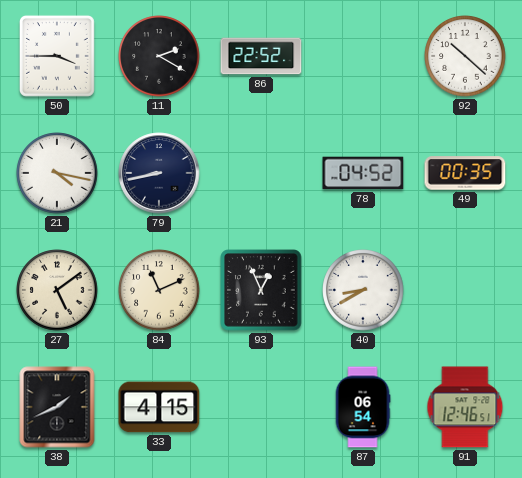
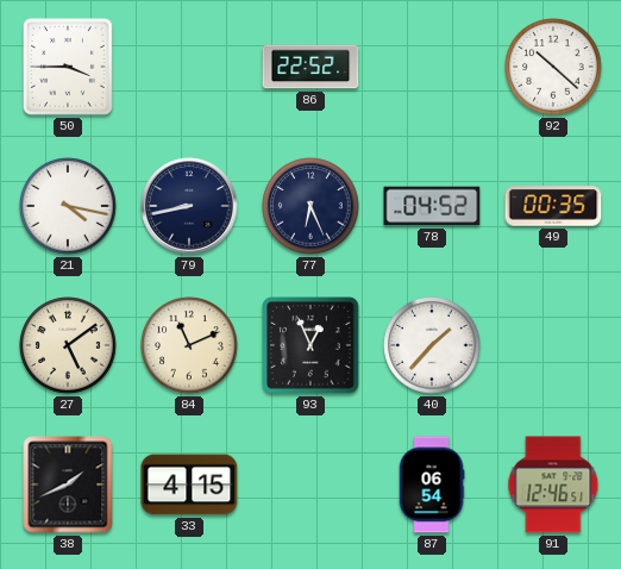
11: 2:20 -> none (159, 56)
77: none -> 6:26 (310, 206)
40: 8:40 -> 1:37 (432, 345)
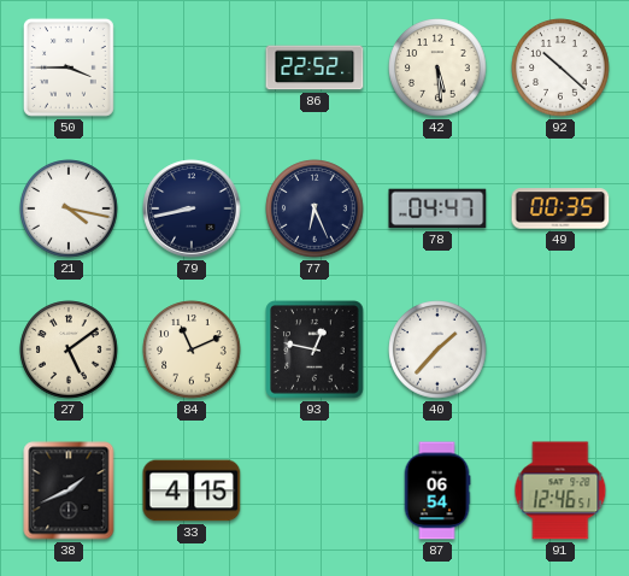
42: none -> 5:29 (437, 67)
78: 04:52 -> 04:47 (437, 208)
93: 12:56 -> 12:47 (314, 349)
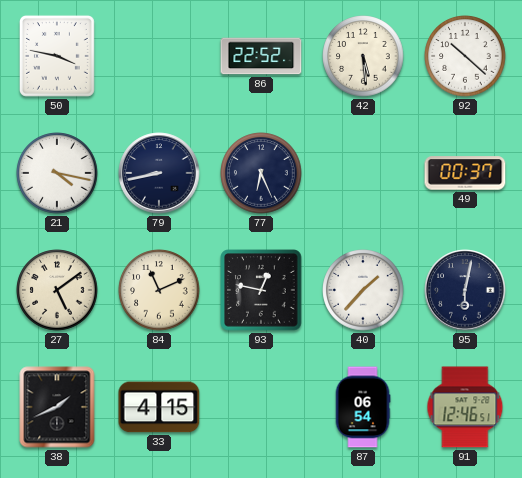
50: 3:45 -> 3:47 (57, 56)
78: 04:47 -> none (437, 208)
49: 00:35 -> 00:37 (465, 173)
95: none -> 6:02 (465, 290)
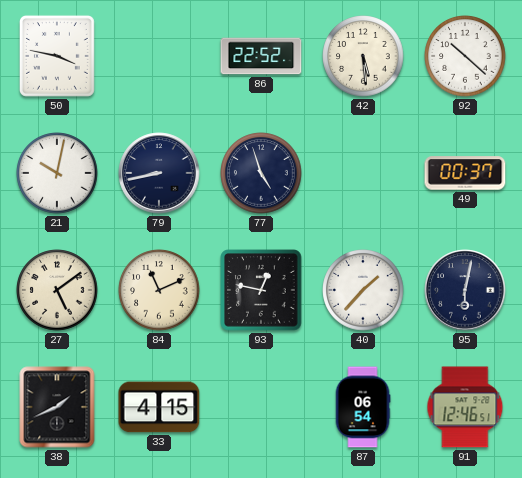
21: 4:17 -> 10:02 (57, 173)
77: 6:26 -> 4:57 (261, 173)
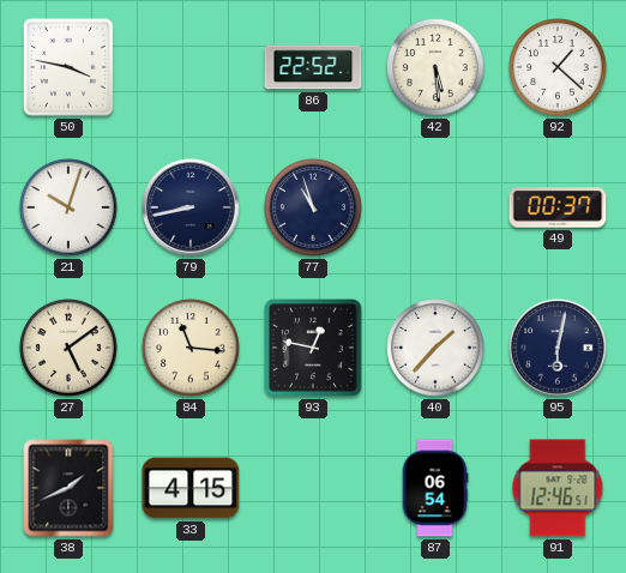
92: 10:22 -> 1:22 (558, 67)
21: 10:02 -> 10:03 (68, 207)
77: 4:57 -> 10:57 (313, 207)
84: 11:11 -> 11:16 (191, 348)
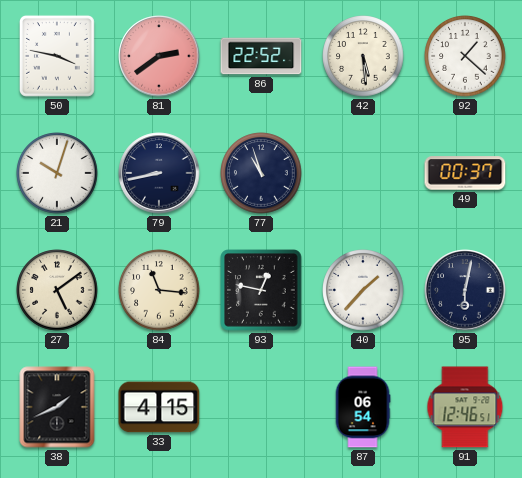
81: none -> 2:39 (159, 56)
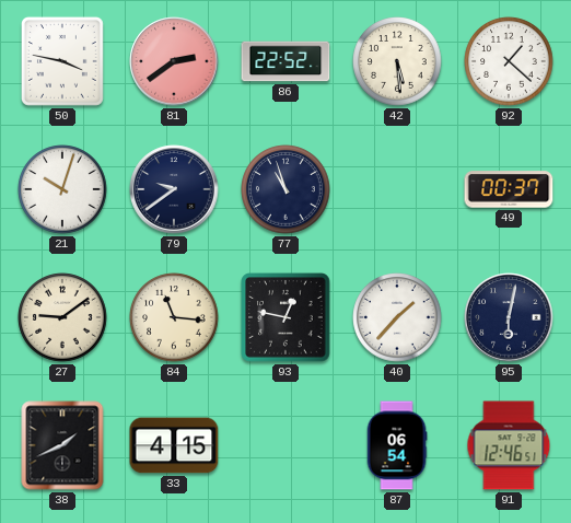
79: 8:43 -> 9:39 (174, 189)
27: 5:09 -> 9:09 (62, 317)
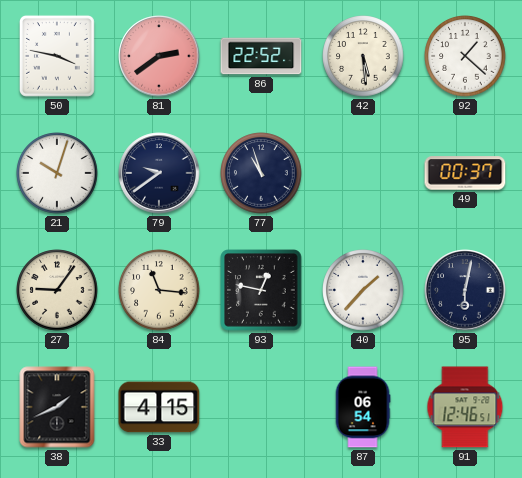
27: 9:09 -> 9:06 (57, 290)
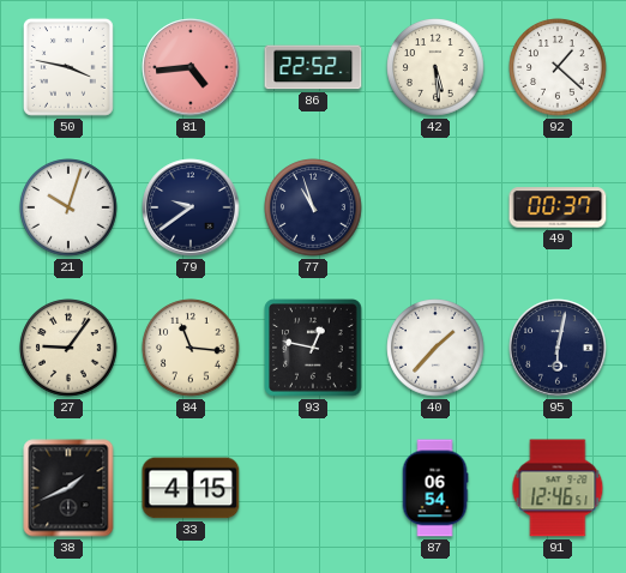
81: 2:39 -> 4:44 (191, 67)
